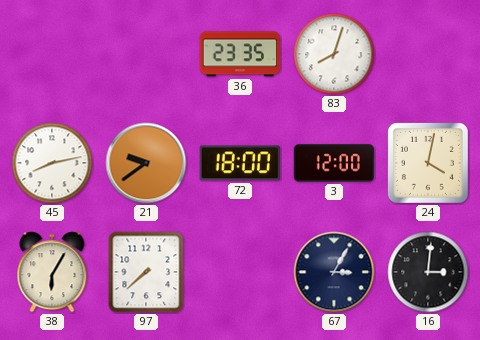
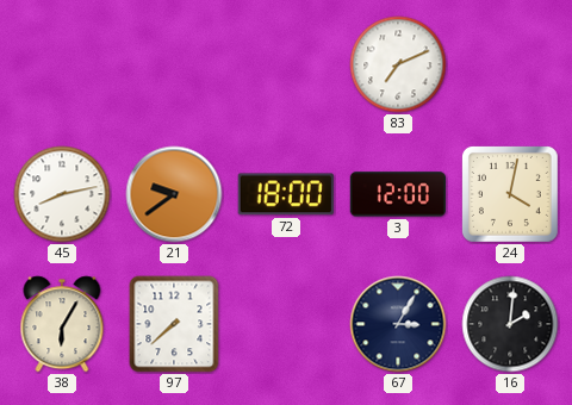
36: 23:35 -> none (239, 54)
83: 8:03 -> 7:11 (398, 64)
16: 3:01 -> 2:01 (510, 324)
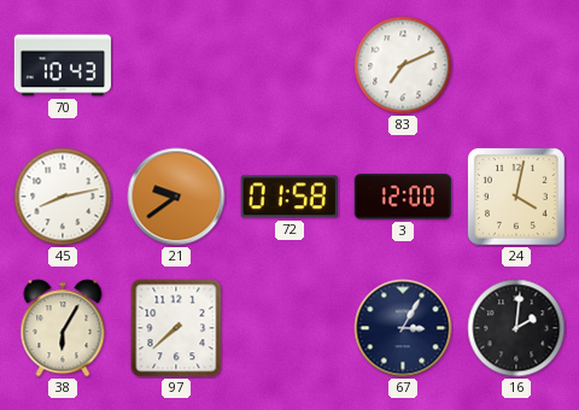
70: none -> 10:43 (62, 65)
72: 18:00 -> 01:58 (289, 197)
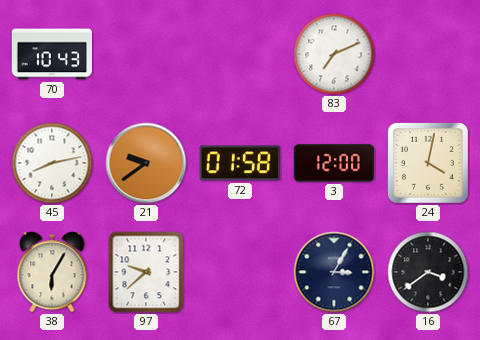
97: 7:38 -> 9:38 (146, 272)
16: 2:01 -> 3:39 (428, 272)
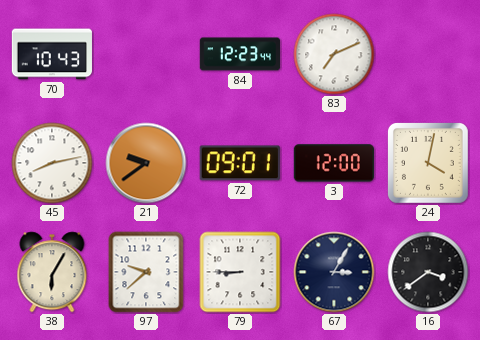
84: none -> 12:23 (239, 54)
72: 01:58 -> 09:01 (240, 163)
79: none -> 8:45 (240, 272)
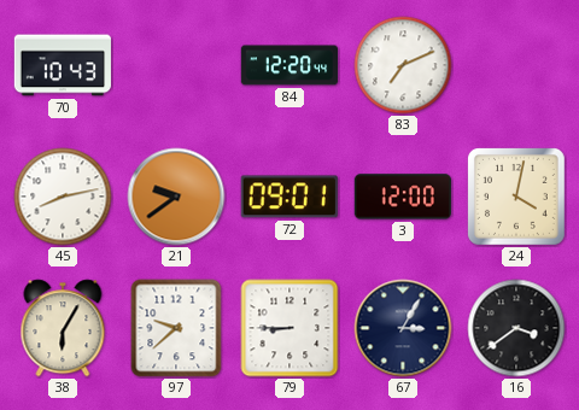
84: 12:23 -> 12:20 (288, 65)
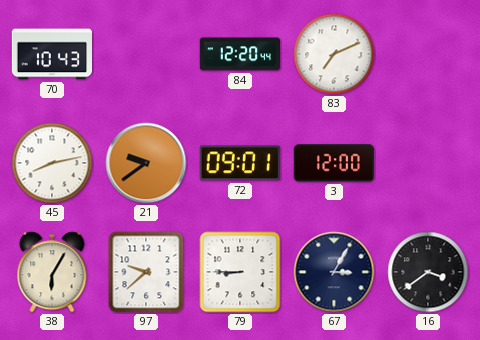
24: 4:02 -> none (516, 197)
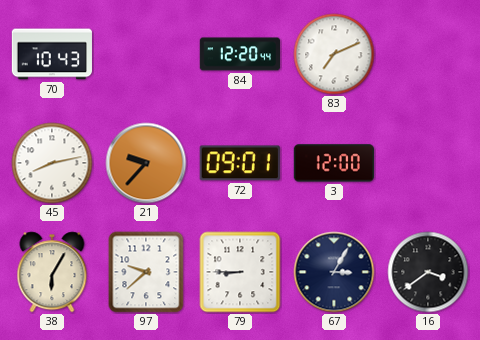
21: 9:39 -> 9:37 (146, 163)
